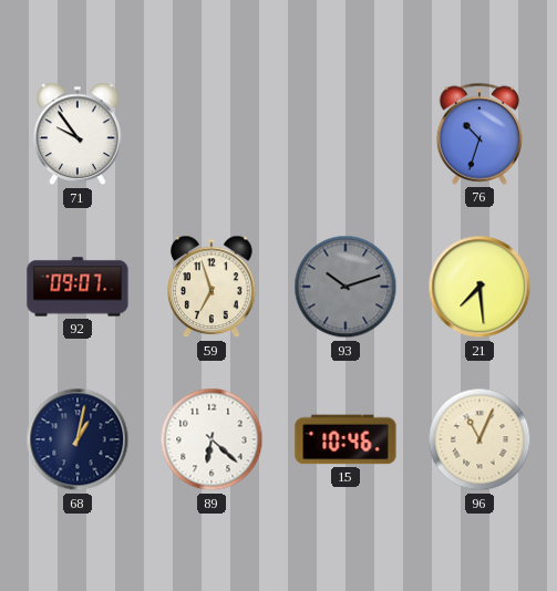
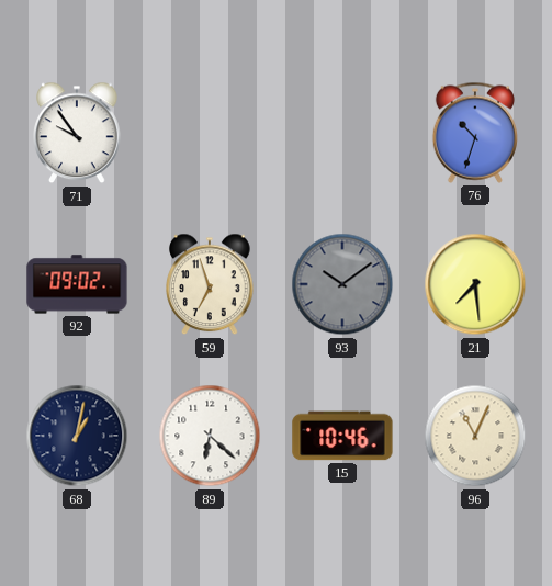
92: 09:07 -> 09:02 (77, 284)
93: 10:12 -> 10:09 (342, 284)
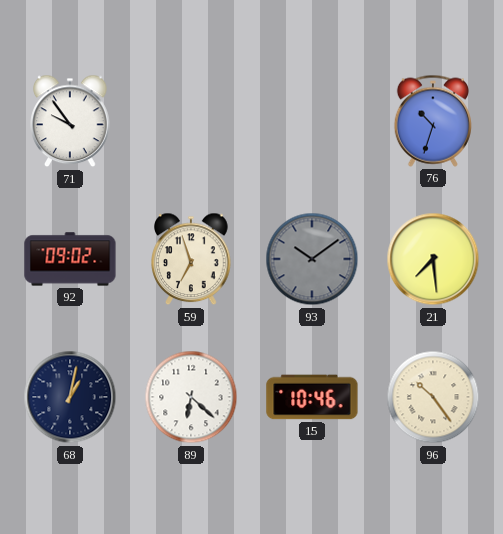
96: 11:04 -> 10:24 (433, 397)
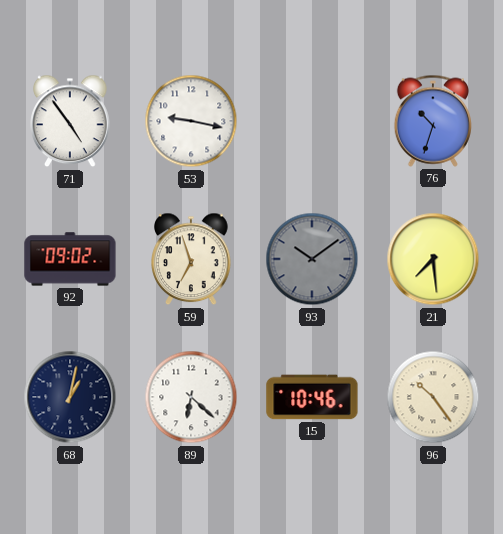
71: 9:54 -> 4:54 (70, 121)
53: none -> 9:17 (191, 121)
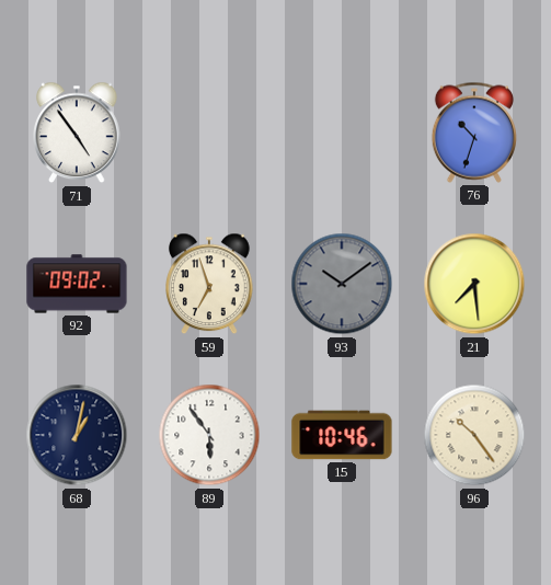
53: 9:17 -> none (191, 121)
89: 6:22 -> 5:54 (209, 435)
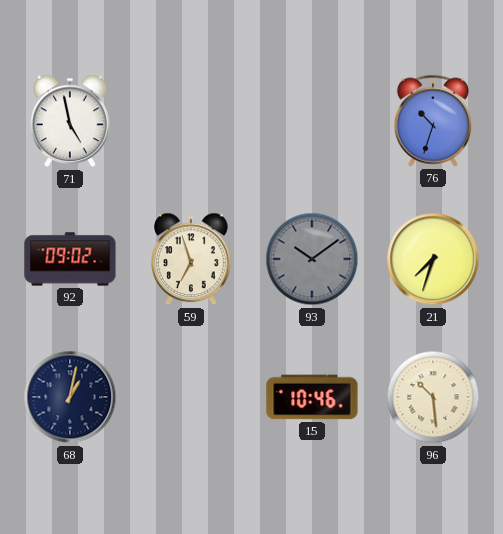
71: 4:54 -> 4:58 (70, 121)
21: 7:29 -> 7:33 (433, 259)
89: 5:54 -> none (209, 435)
96: 10:24 -> 10:29 (433, 397)
